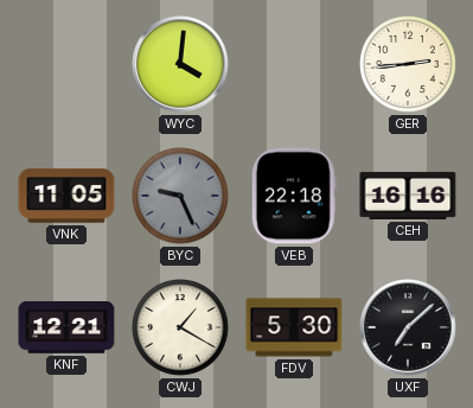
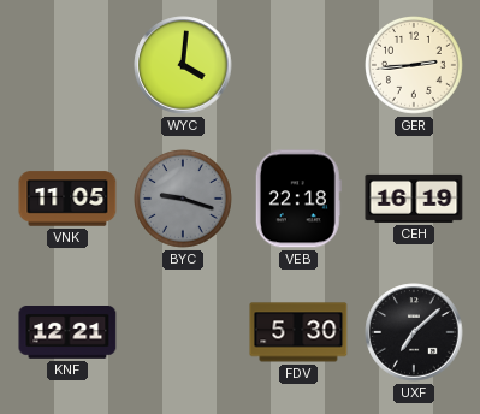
BYC: 9:26 -> 9:18 (184, 200)
CEH: 16:16 -> 16:19 (414, 199)
CWJ: 1:20 -> none (181, 329)
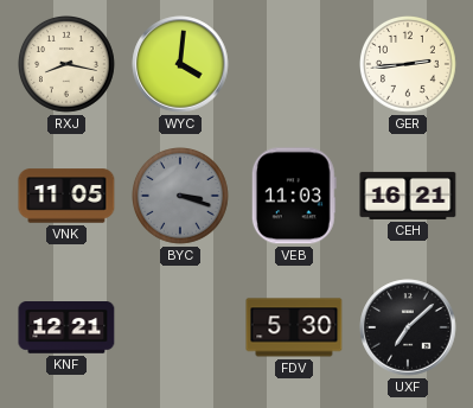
RXJ: none -> 8:17 (68, 65)
BYC: 9:18 -> 3:18 (181, 197)
VEB: 22:18 -> 11:03 (294, 196)
CEH: 16:19 -> 16:21 (408, 196)
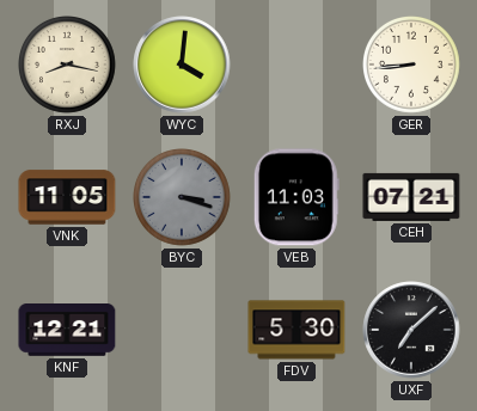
GER: 2:44 -> 8:44 (412, 66)
CEH: 16:21 -> 07:21 (411, 197)
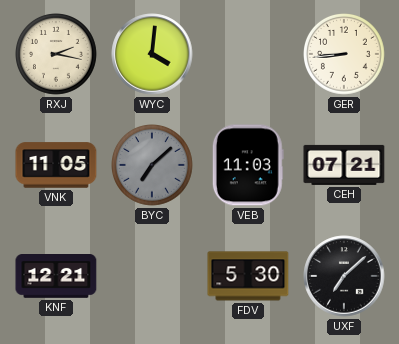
RXJ: 8:17 -> 2:17 (57, 55)
BYC: 3:18 -> 7:08 (153, 166)
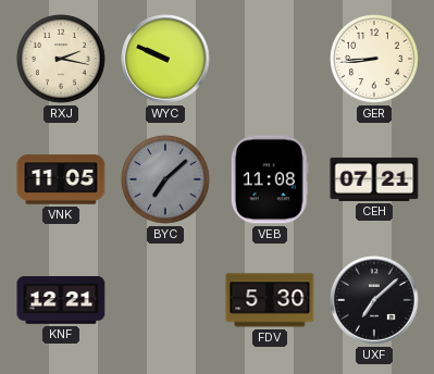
WYC: 4:01 -> 9:49 (165, 59)
VEB: 11:03 -> 11:08 (270, 179)
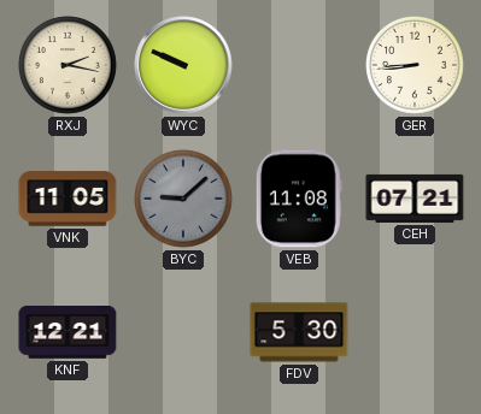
BYC: 7:08 -> 9:08 (184, 200)
UXF: 7:08 -> none (374, 300)
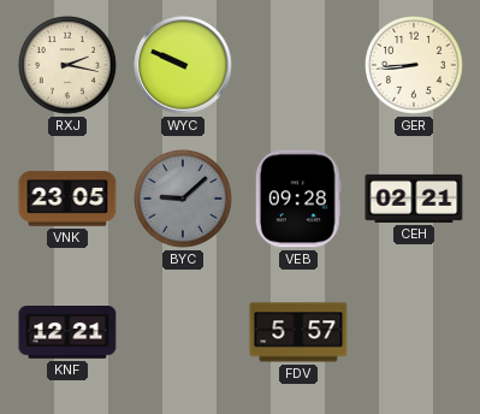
VNK: 11:05 -> 23:05 (67, 199)
VEB: 11:08 -> 09:28 (298, 199)
CEH: 07:21 -> 02:21 (414, 199)
FDV: 5:30 -> 5:57 (298, 332)
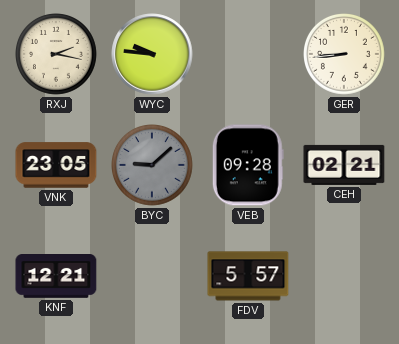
WYC: 9:49 -> 9:46 (152, 54)
